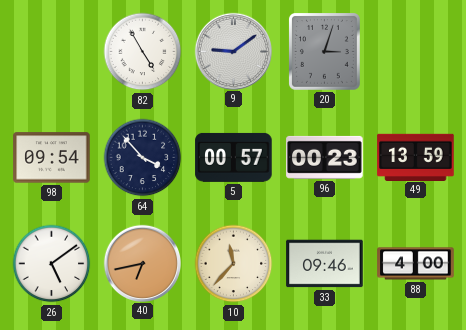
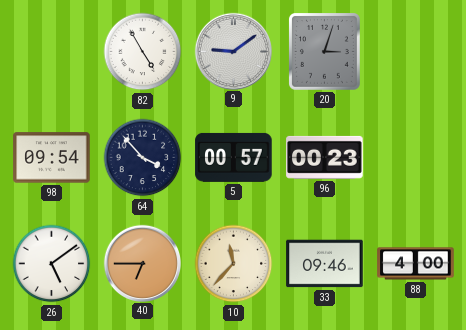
49: 13:59 -> none (416, 157)
40: 6:43 -> 6:45 (142, 263)
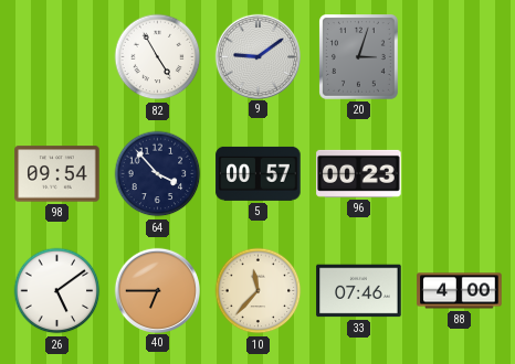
33: 09:46 -> 07:46 (359, 291)
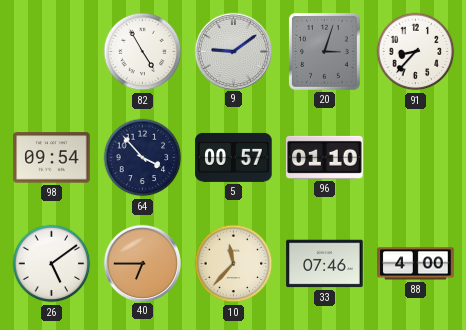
91: none -> 8:37 (416, 52)
96: 00:23 -> 01:10 (325, 157)
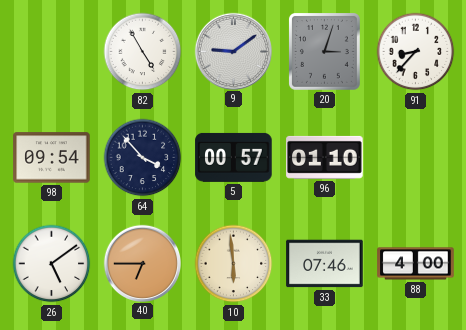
10: 11:37 -> 5:59 (234, 264)
